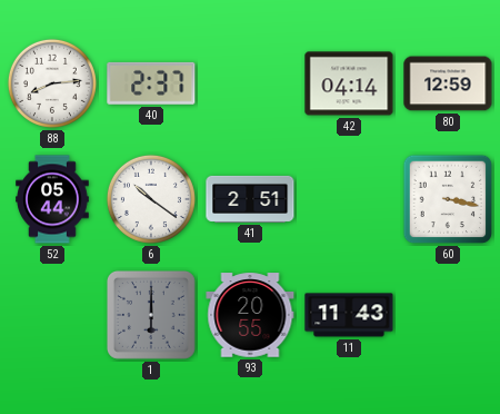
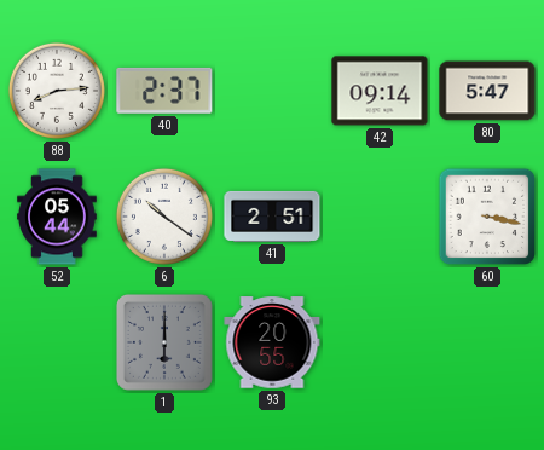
42: 04:14 -> 09:14 (380, 91)
80: 12:59 -> 5:47 (487, 91)
11: 11:43 -> none (349, 315)
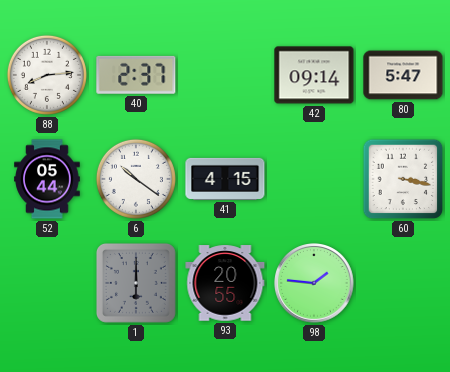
41: 2:51 -> 4:15 (225, 179)
98: none -> 1:46 (315, 284)
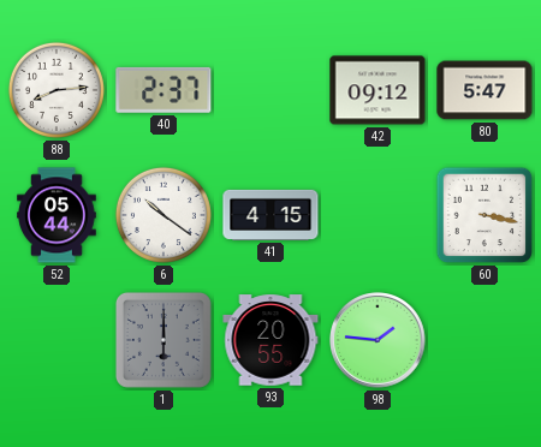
42: 09:14 -> 09:12 (377, 90)
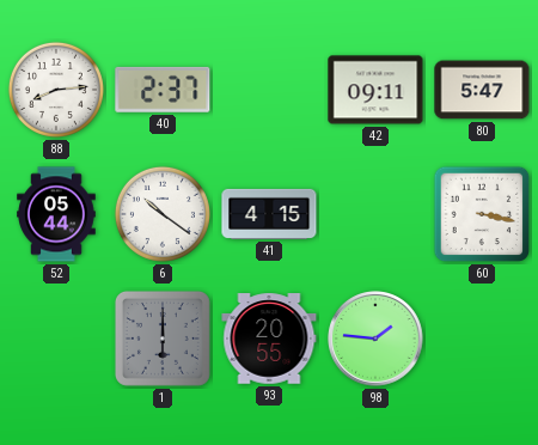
42: 09:12 -> 09:11 (375, 90)
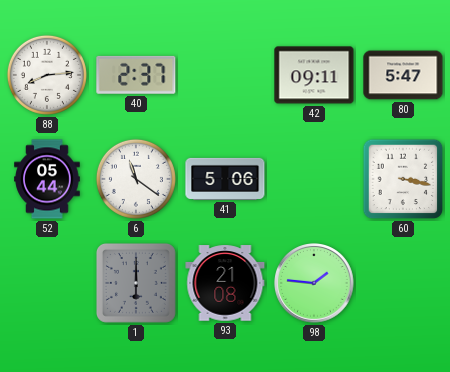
6: 10:21 -> 11:21 (136, 179)
41: 4:15 -> 5:06 (225, 179)
93: 20:55 -> 21:08 (225, 283)
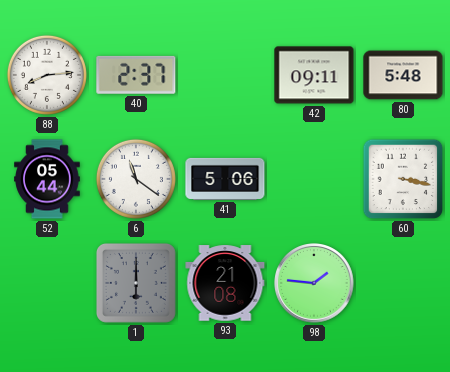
80: 5:47 -> 5:48 (403, 75)
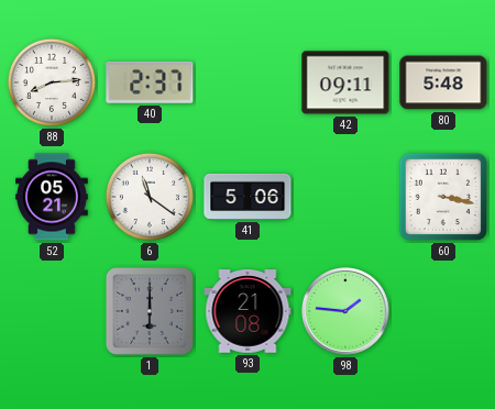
52: 05:44 -> 05:21 (52, 197)
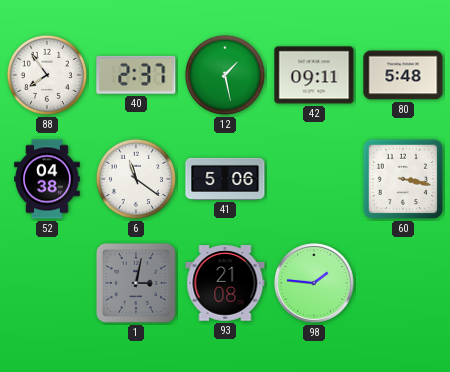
88: 8:14 -> 7:54 (47, 75)
12: none -> 1:28 (225, 75)
52: 05:21 -> 04:38 (47, 179)
1: 6:00 -> 3:02 (136, 283)
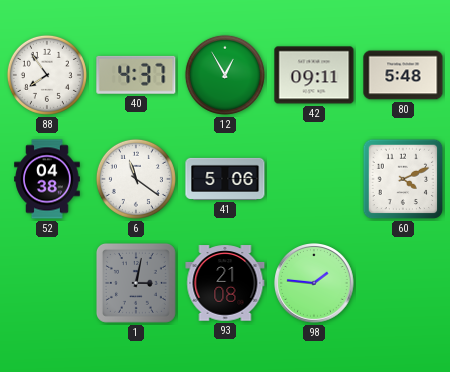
40: 2:37 -> 4:37 (136, 75)
12: 1:28 -> 12:55 (225, 75)
60: 3:17 -> 4:11 (403, 179)
